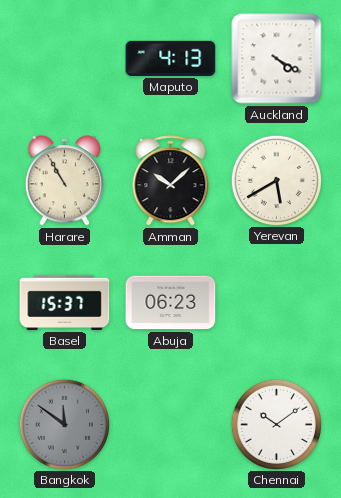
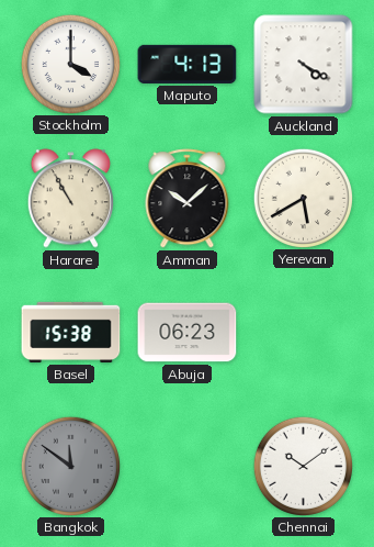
Stockholm: none -> 4:00 (70, 64)
Basel: 15:37 -> 15:38 (71, 332)
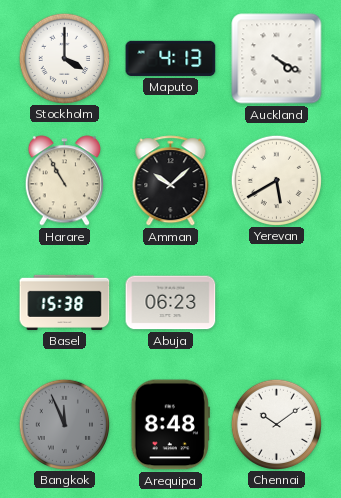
Bangkok: 11:51 -> 11:56 (64, 424)
Arequipa: none -> 8:48 (170, 425)
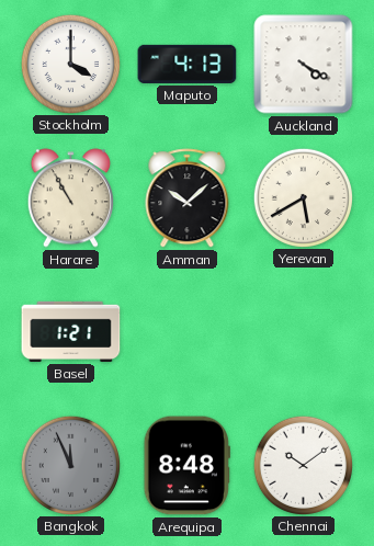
Basel: 15:38 -> 1:21 (71, 331)
Abuja: 06:23 -> none (171, 303)
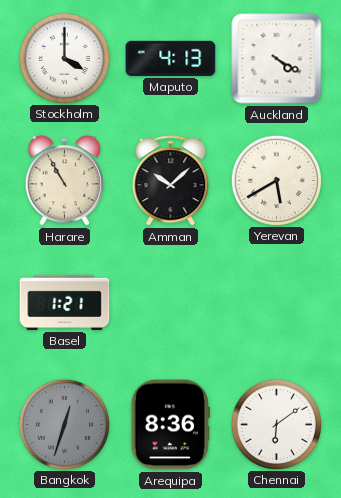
Bangkok: 11:56 -> 12:33 (64, 424)
Arequipa: 8:48 -> 8:36 (170, 425)
Chennai: 10:09 -> 6:09 (276, 424)
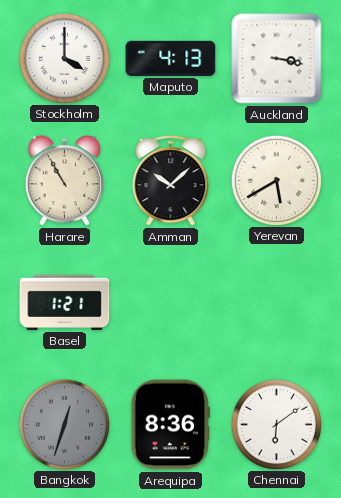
Auckland: 4:20 -> 3:17 (277, 59)
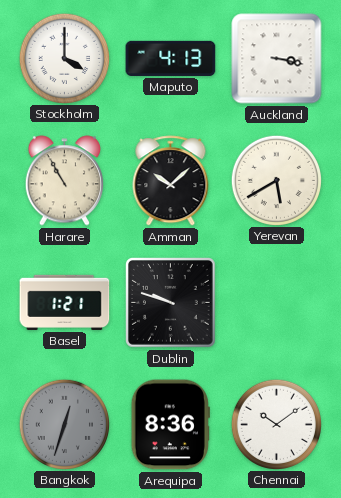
Dublin: none -> 9:48 (171, 303)
Chennai: 6:09 -> 10:09 (276, 424)
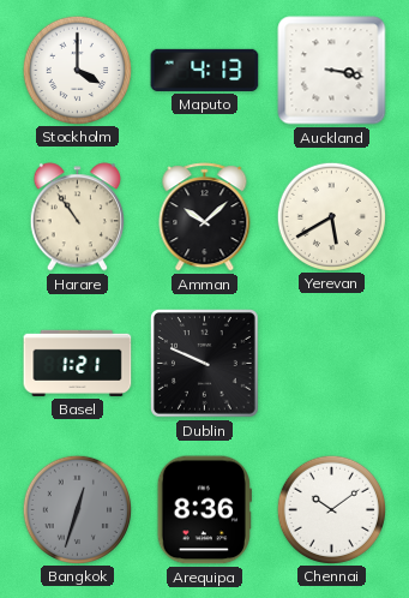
Harare: 10:55 -> 10:54 (77, 217)
Dublin: 9:48 -> 9:49 (205, 364)
